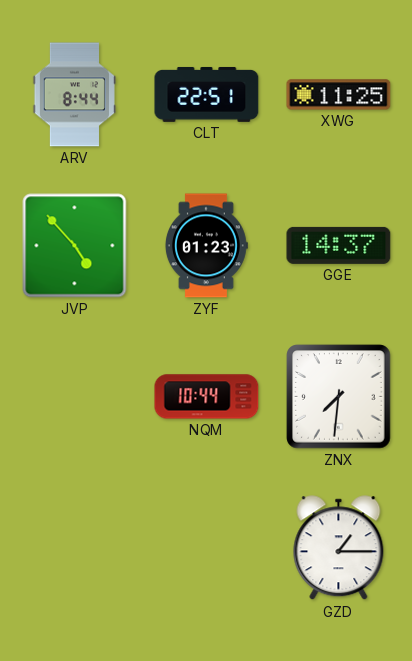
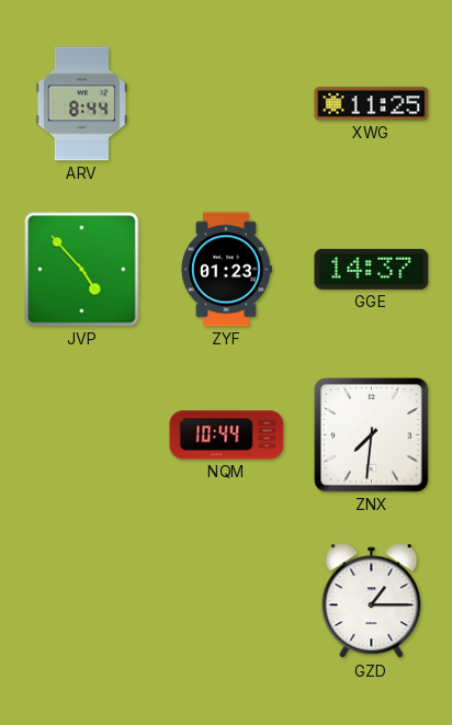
CLT: 22:51 -> none (207, 94)
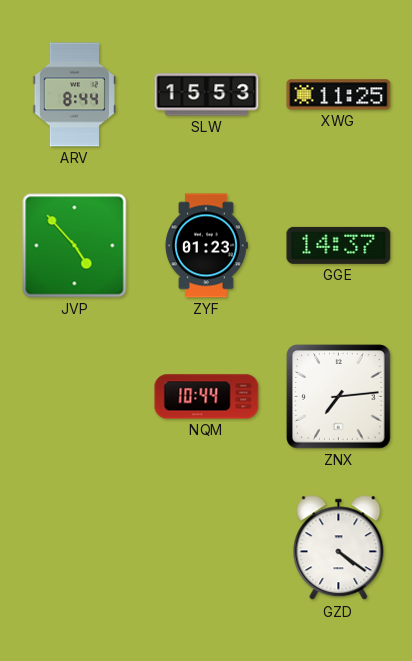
SLW: none -> 15:53 (207, 95)
ZNX: 7:31 -> 7:14 (339, 397)
GZD: 1:15 -> 4:21 (339, 548)
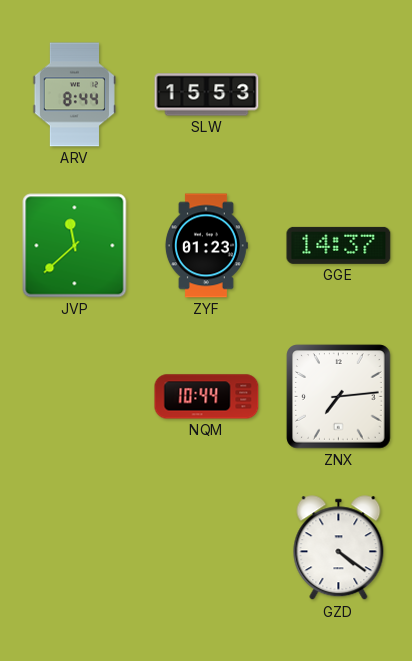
XWG: 11:25 -> none (339, 95)
JVP: 4:53 -> 11:38 (75, 246)
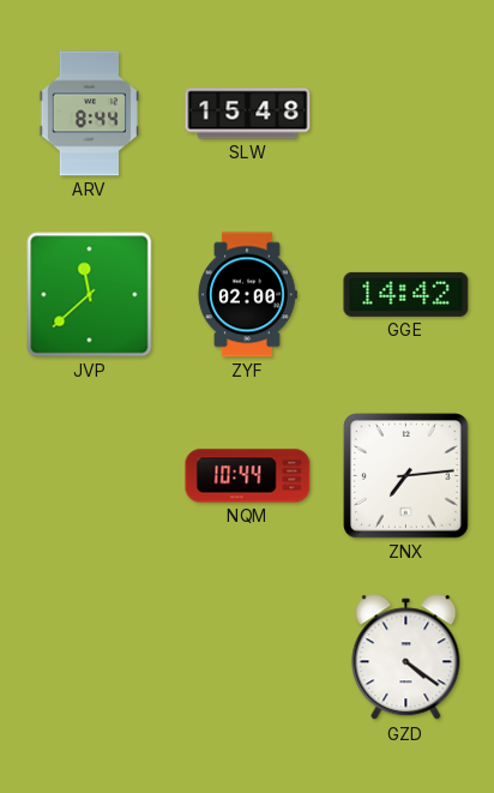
SLW: 15:53 -> 15:48 (248, 114)
ZYF: 01:23 -> 02:00 (247, 295)
GGE: 14:37 -> 14:42 (406, 294)
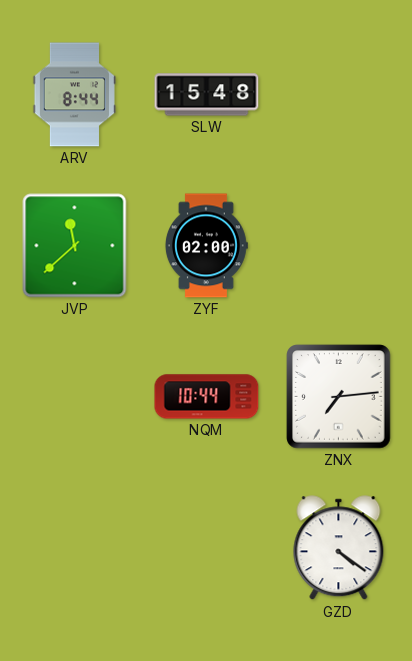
GGE: 14:42 -> none (406, 294)
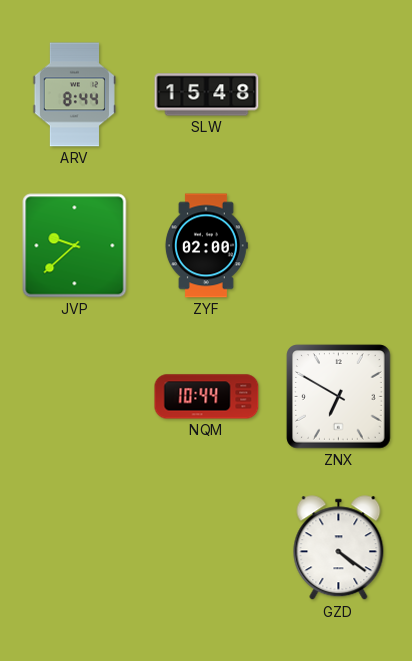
JVP: 11:38 -> 9:38 (75, 246)
ZNX: 7:14 -> 6:50 (339, 397)
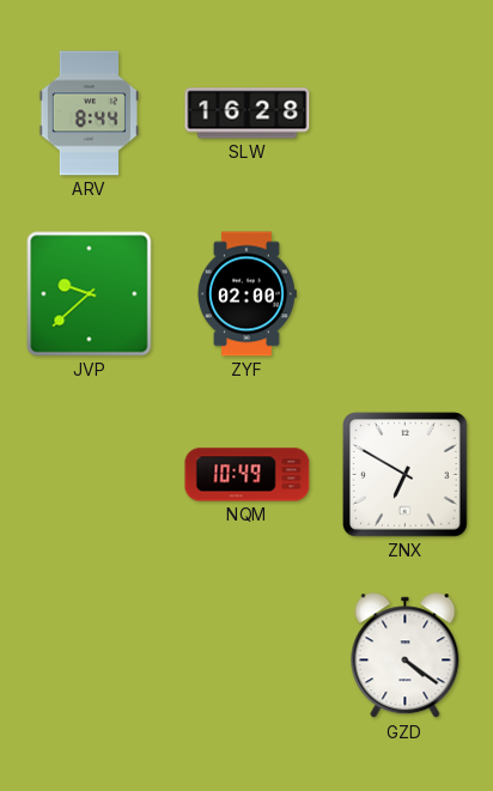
SLW: 15:48 -> 16:28 (248, 114)
NQM: 10:44 -> 10:49 (248, 475)
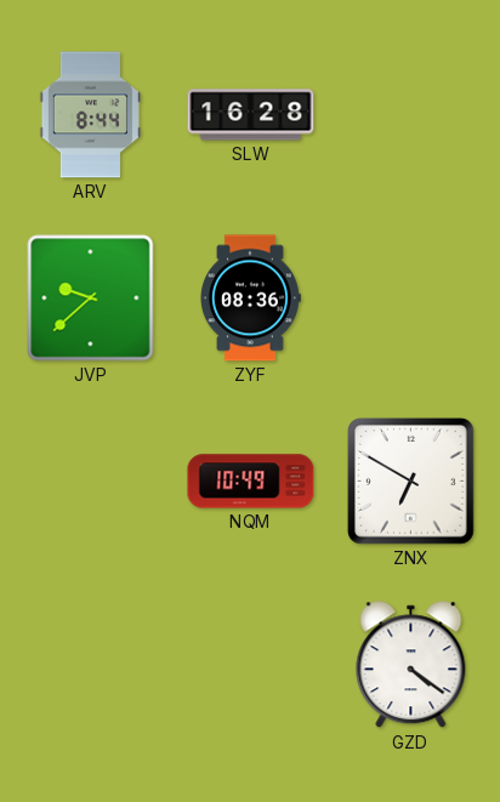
ZYF: 02:00 -> 08:36 (250, 298)
